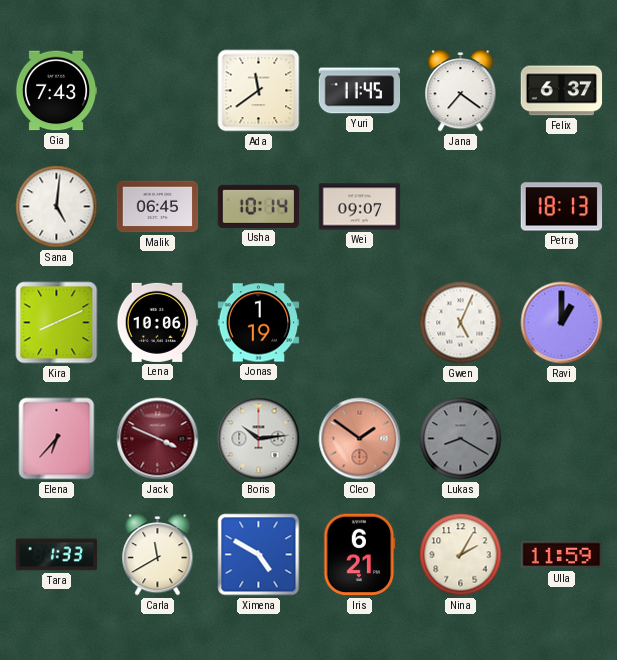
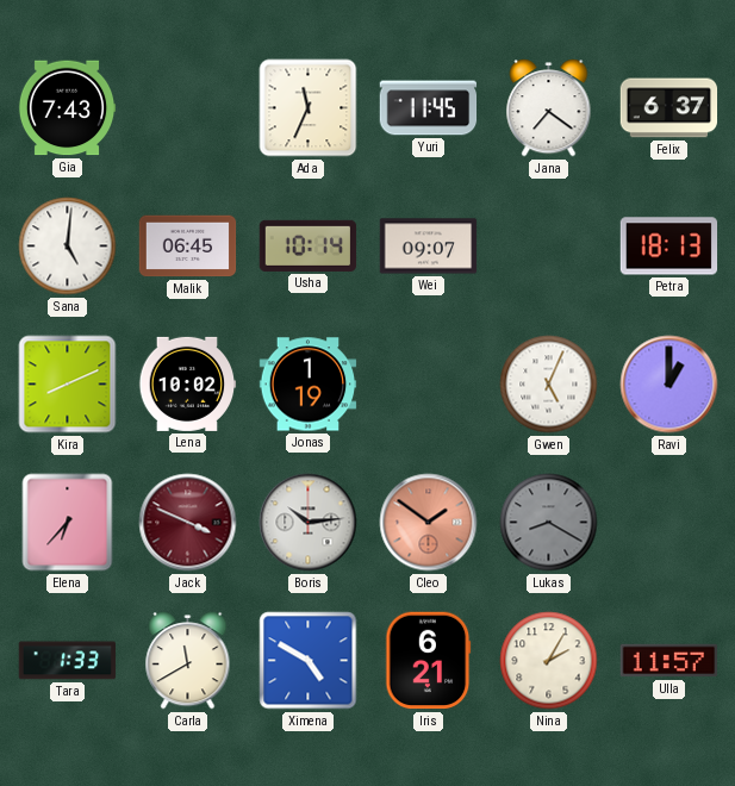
Ada: 11:39 -> 11:34 (309, 108)
Lena: 10:06 -> 10:02 (188, 383)
Ulla: 11:59 -> 11:57 (669, 661)
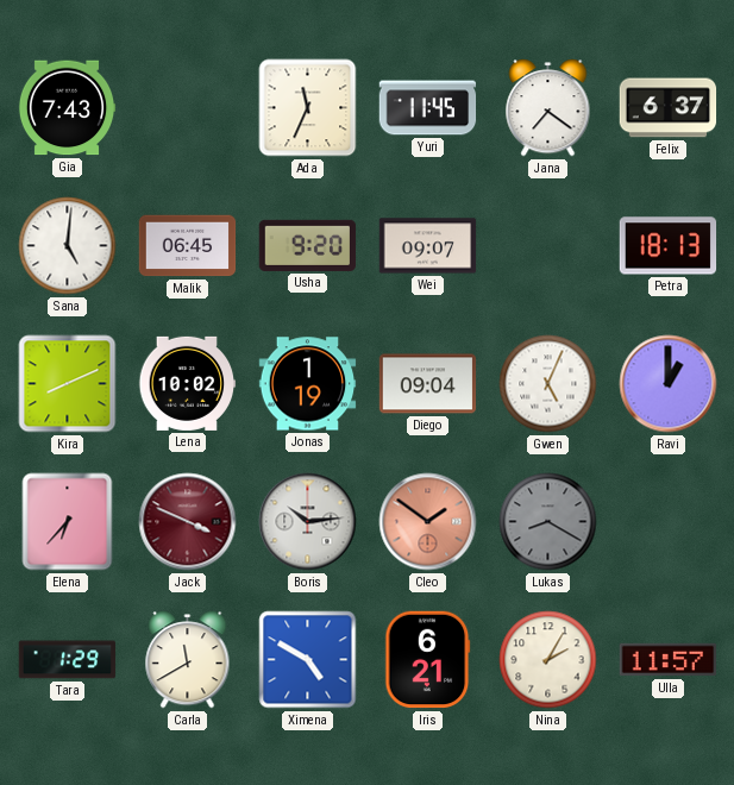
Usha: 10:14 -> 9:20 (308, 245)
Diego: none -> 09:04 (428, 384)
Tara: 1:33 -> 1:29 (68, 660)
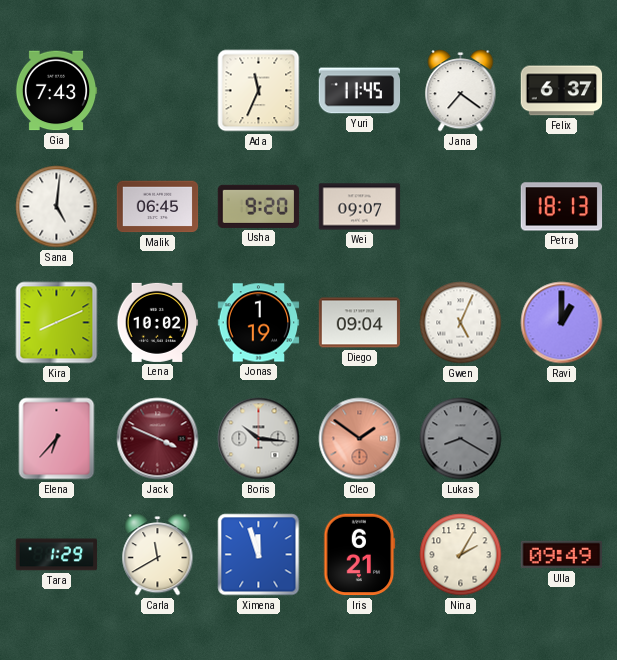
Boris: 10:14 -> 10:16 (259, 439)
Ximena: 4:50 -> 11:57 (259, 555)
Ulla: 11:57 -> 09:49 (562, 555)
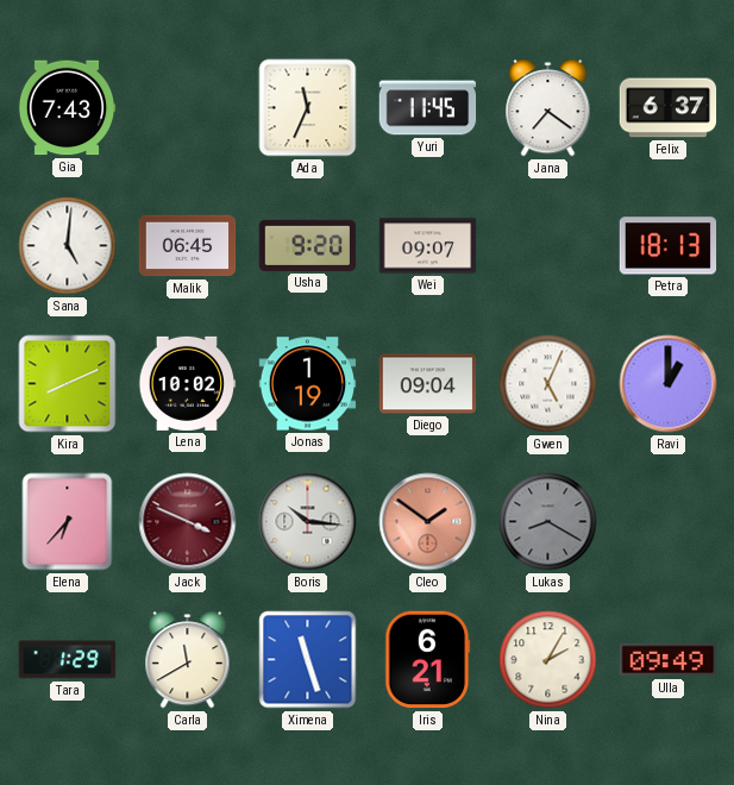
Ximena: 11:57 -> 11:27 (308, 660)
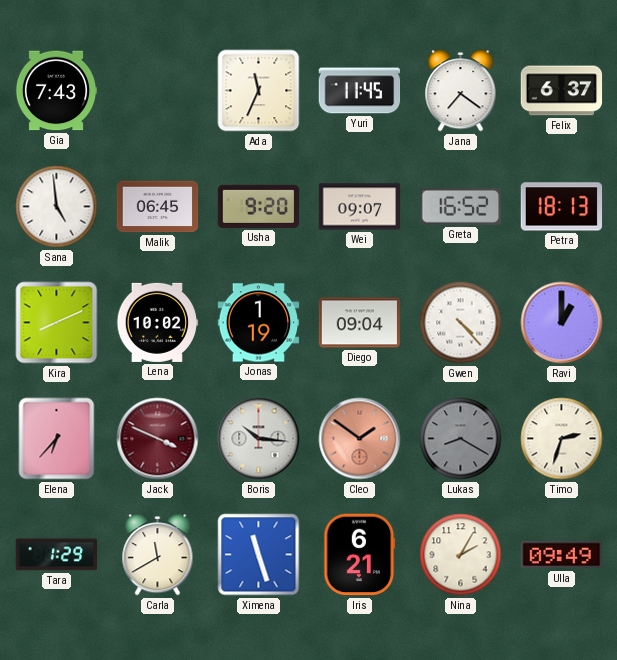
Sana: 5:01 -> 4:59 (57, 207)
Greta: none -> 16:52 (460, 206)
Gwen: 5:04 -> 4:23 (461, 323)
Timo: none -> 2:33 (562, 439)
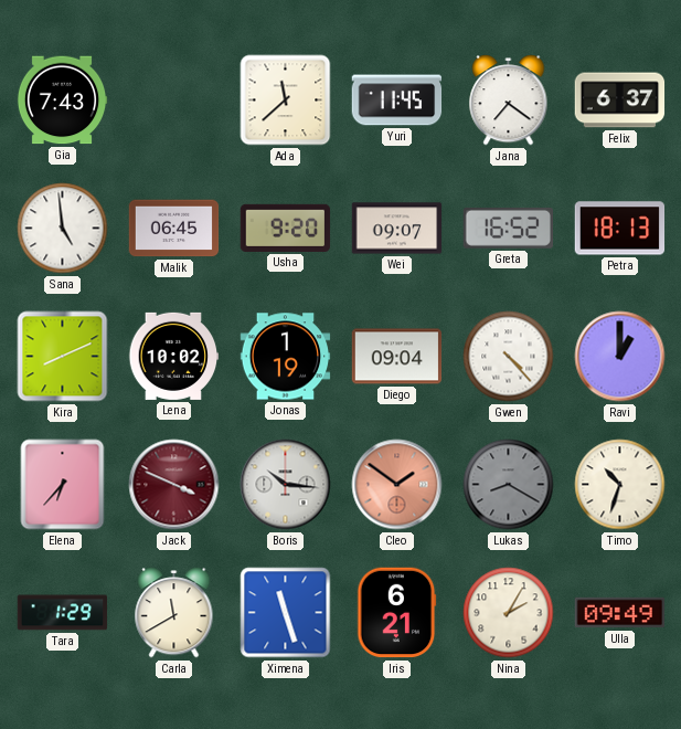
Ada: 11:34 -> 11:38 (286, 101)
Timo: 2:33 -> 10:33 (620, 485)
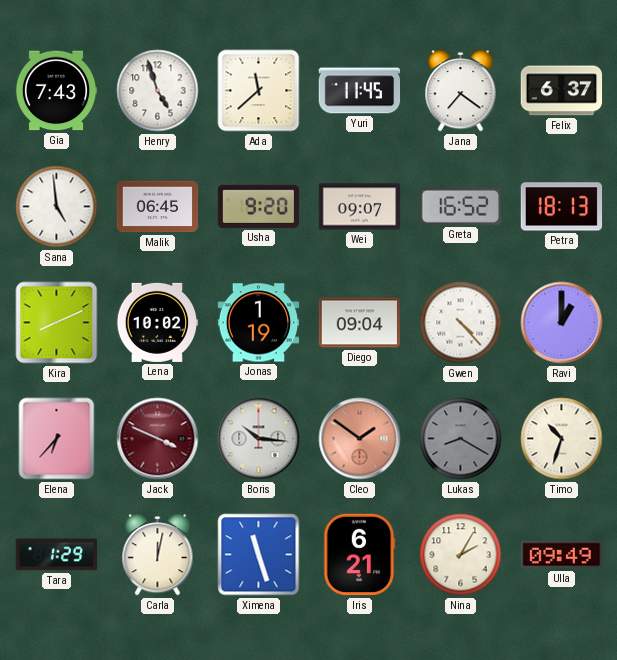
Henry: none -> 4:57 (158, 91)
Carla: 11:40 -> 12:02 (158, 555)
